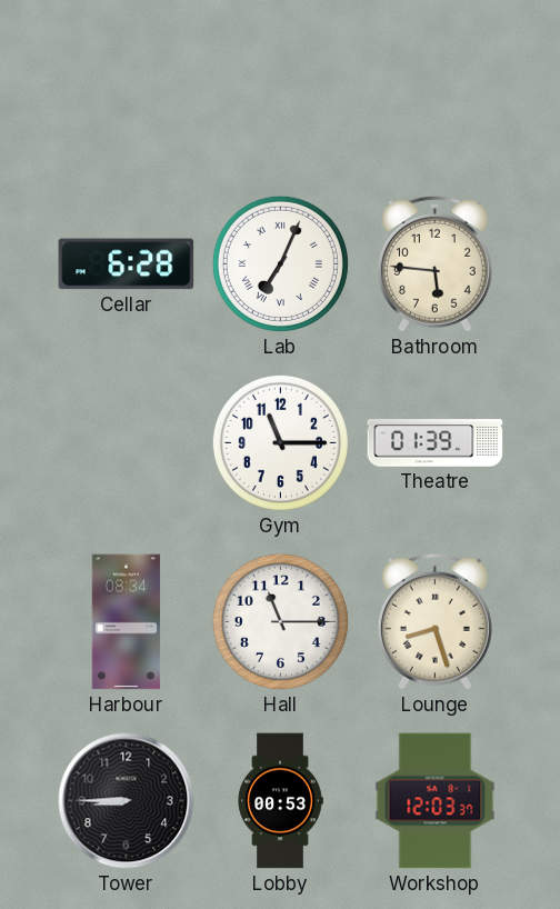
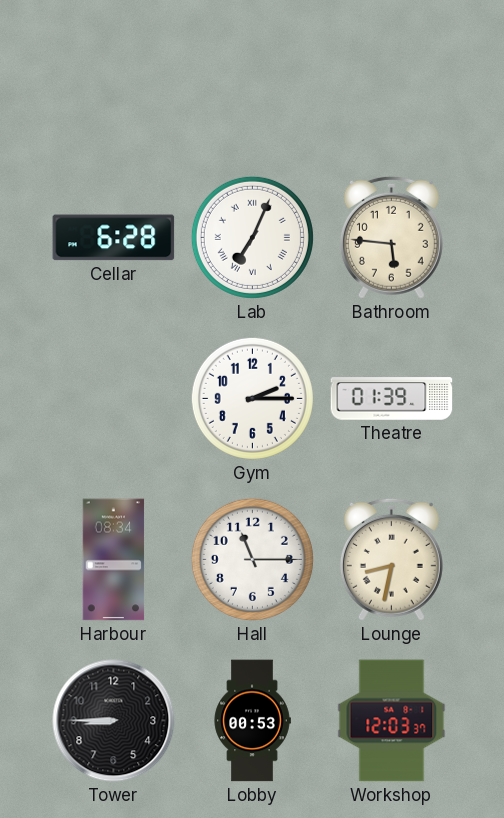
Gym: 11:15 -> 2:15 (252, 398)
Lounge: 8:27 -> 8:32 (391, 559)
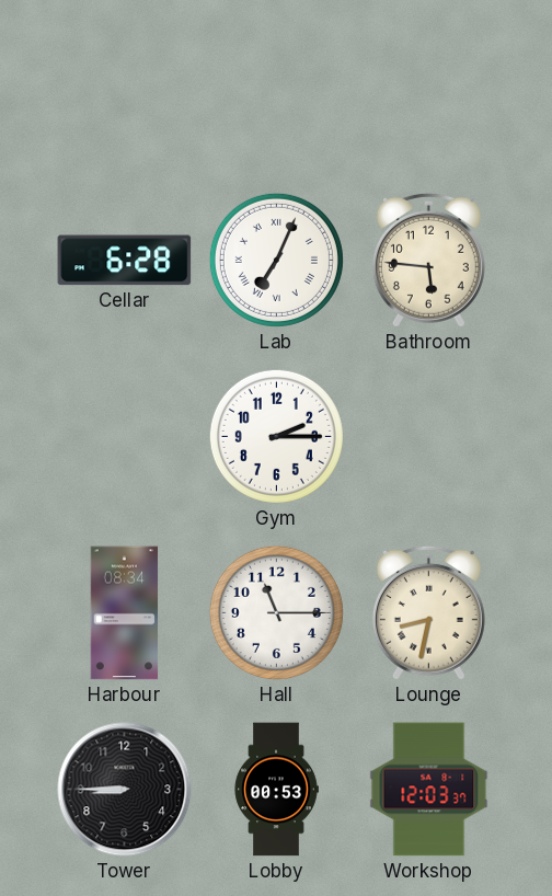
Theatre: 01:39 -> none (392, 399)
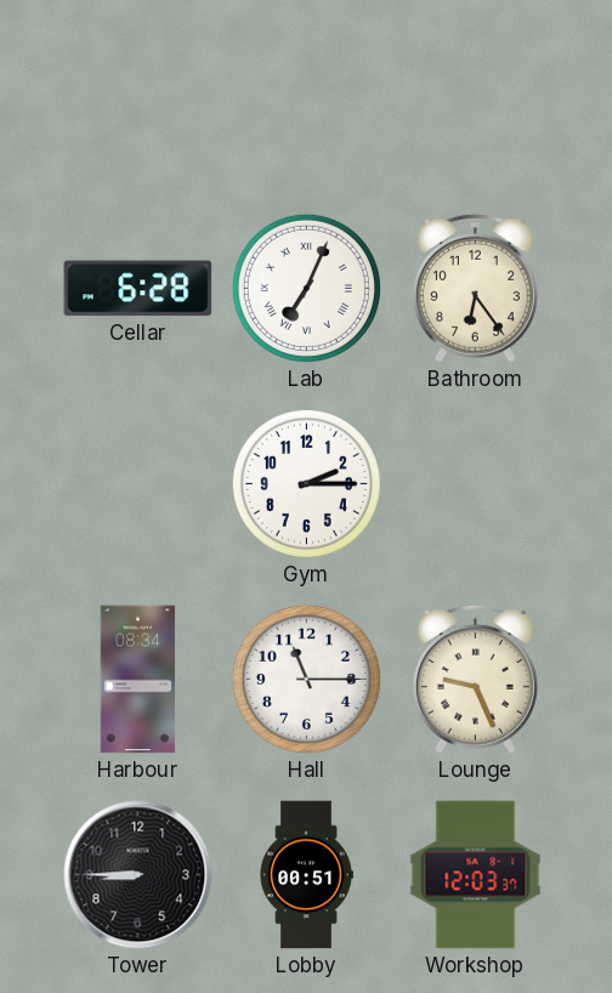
Bathroom: 5:46 -> 6:24 (475, 288)
Lounge: 8:32 -> 9:26 (475, 679)
Lobby: 00:53 -> 00:51 (306, 875)
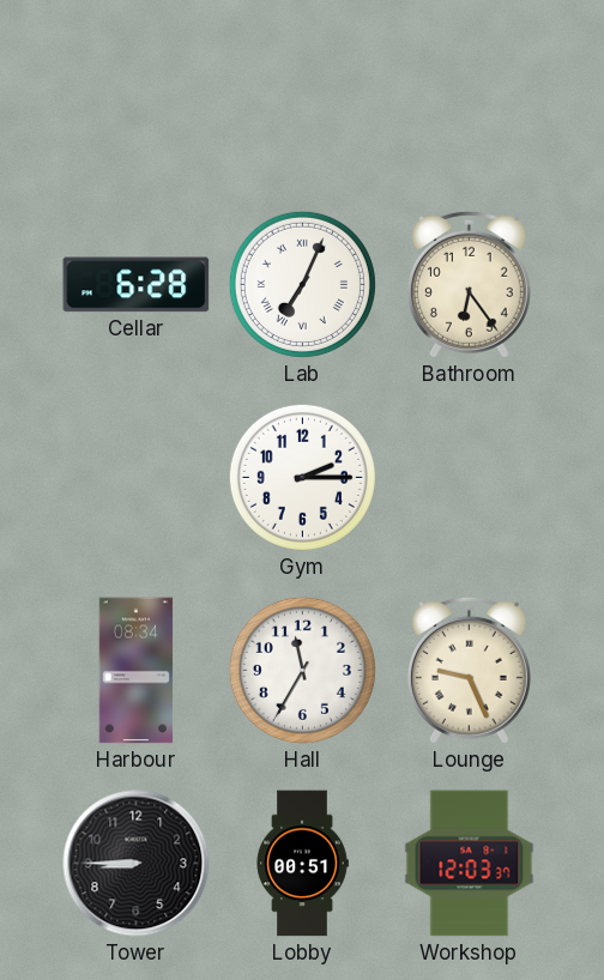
Hall: 11:15 -> 11:35 (302, 670)
